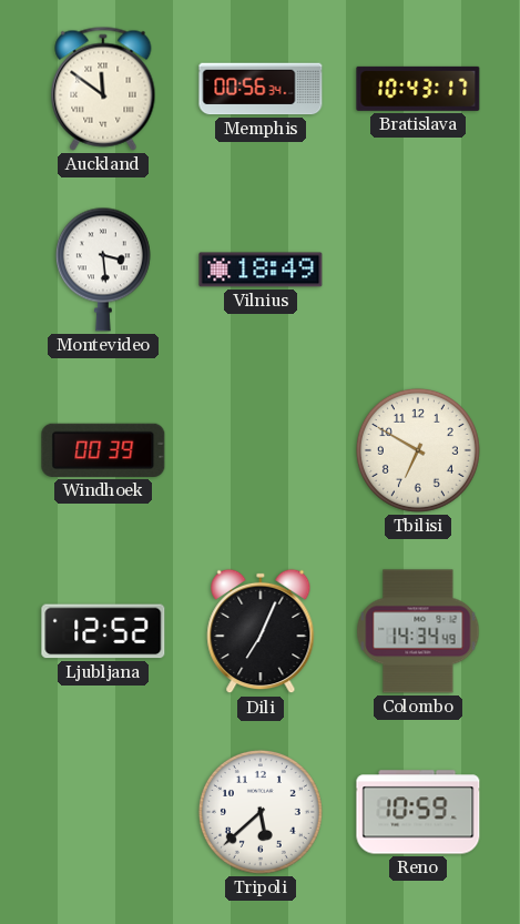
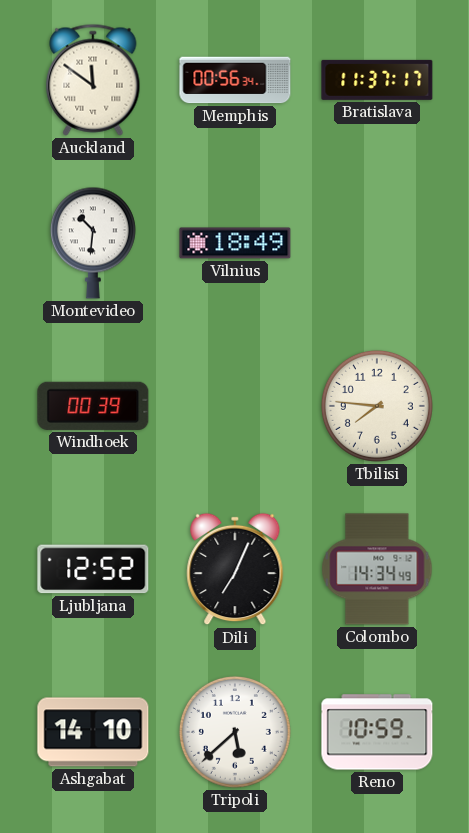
Bratislava: 10:43 -> 11:37 (377, 80)
Montevideo: 3:29 -> 10:31 (93, 243)
Tbilisi: 6:50 -> 7:46 (377, 406)
Ashgabat: none -> 14:10 (93, 732)
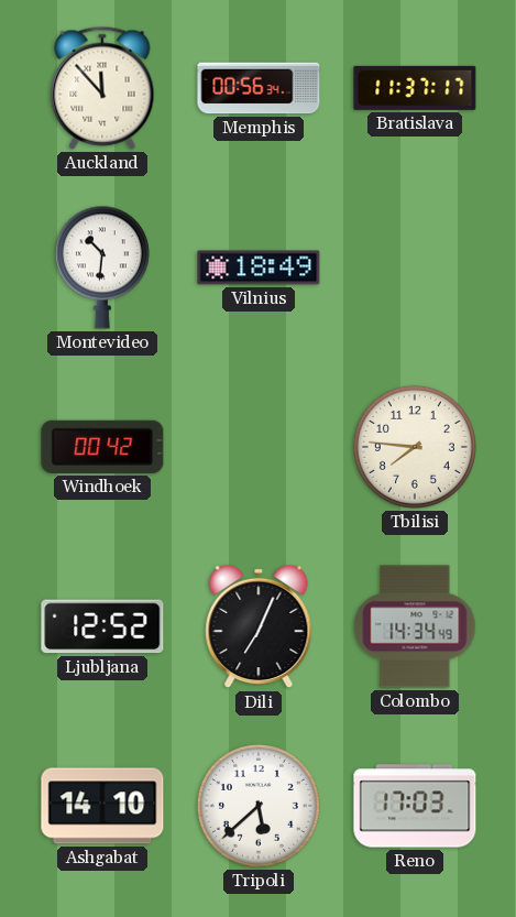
Auckland: 11:51 -> 11:53 (102, 88)
Windhoek: 00:39 -> 00:42 (102, 447)
Reno: 10:59 -> 17:03 (415, 806)
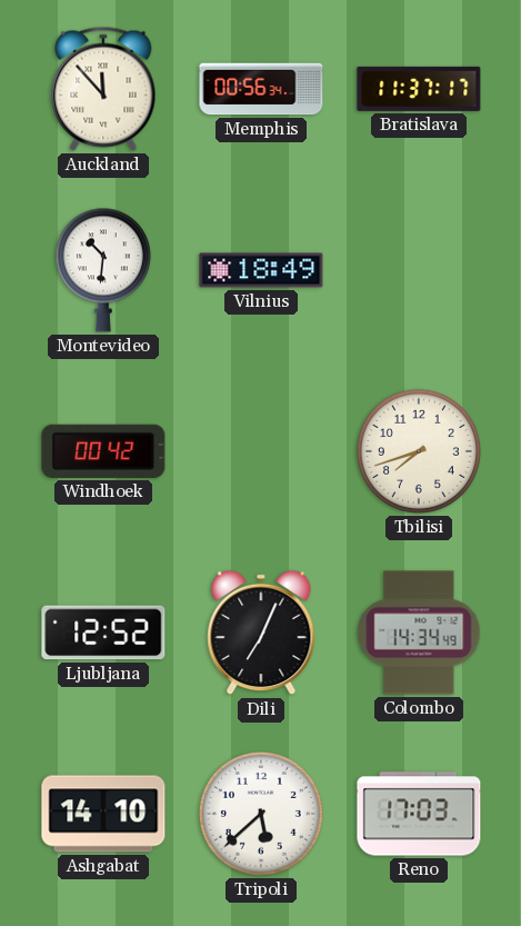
Tbilisi: 7:46 -> 7:42 (419, 451)
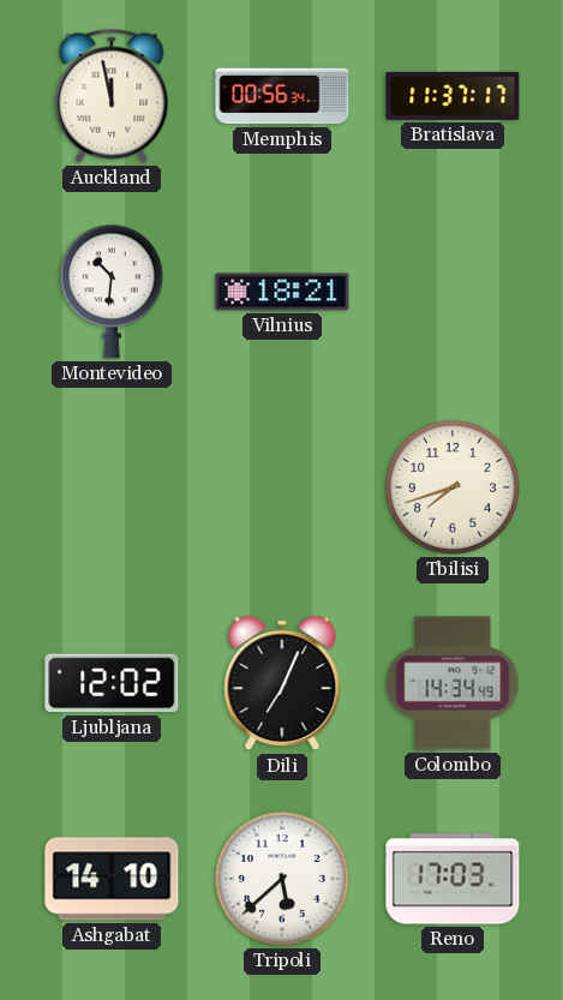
Auckland: 11:53 -> 11:58 (112, 96)
Vilnius: 18:49 -> 18:21 (282, 292)
Windhoek: 00:42 -> none (103, 451)
Ljubljana: 12:52 -> 12:02 (112, 683)
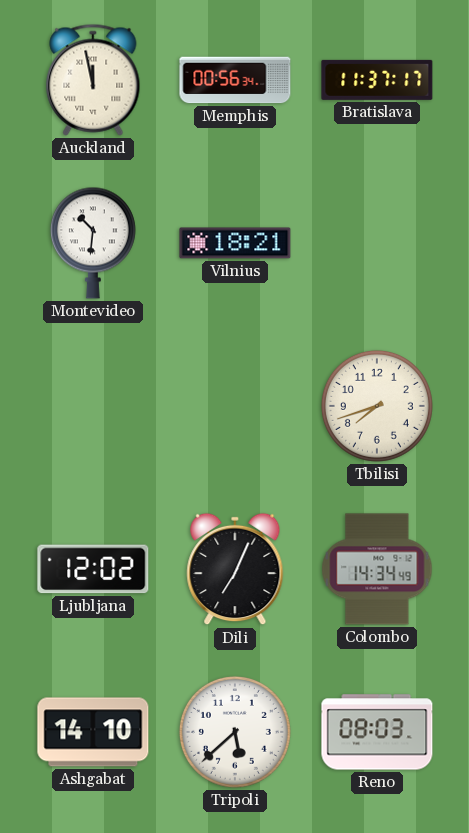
Reno: 17:03 -> 08:03 (377, 732)
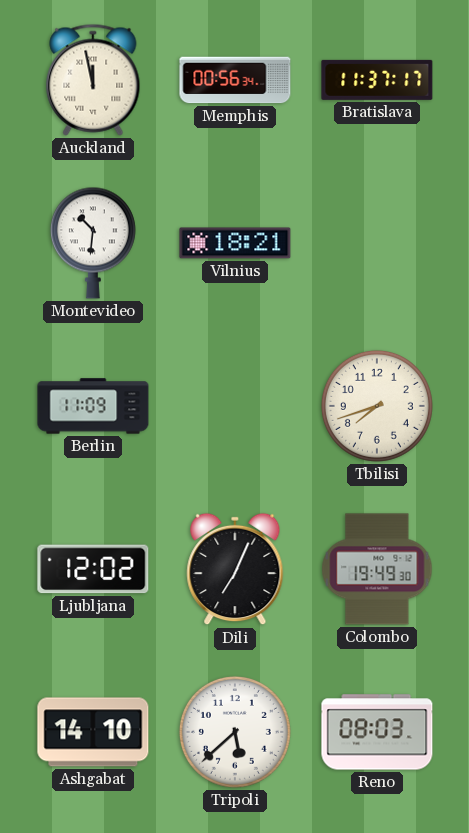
Berlin: none -> 11:09 (93, 406)
Colombo: 14:34 -> 19:49 (377, 569)
